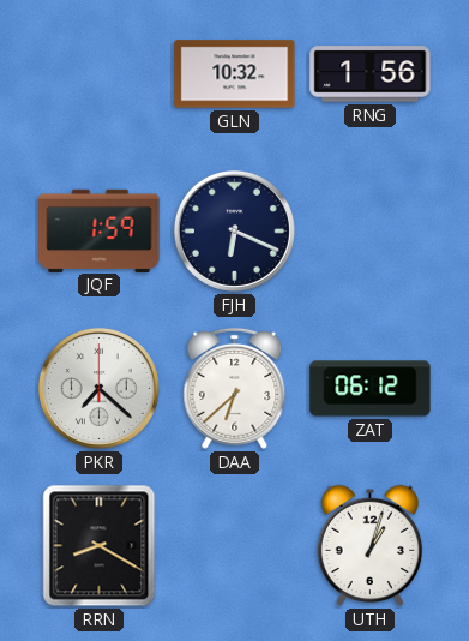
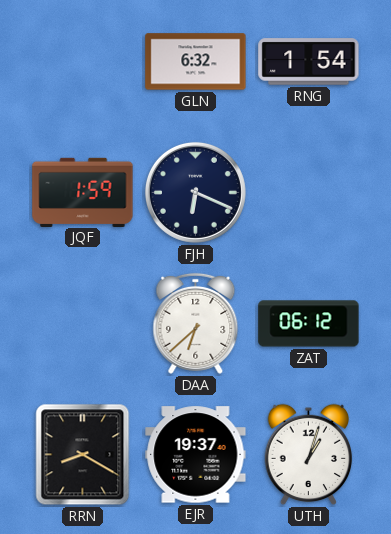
GLN: 10:32 -> 6:32 (196, 62)
RNG: 1:56 -> 1:54 (309, 62)
PKR: 7:22 -> none (98, 388)
EJR: none -> 19:37 (196, 455)
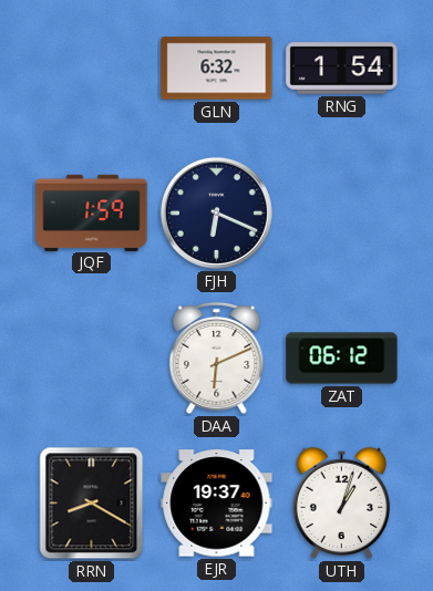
DAA: 6:38 -> 6:11 (217, 357)
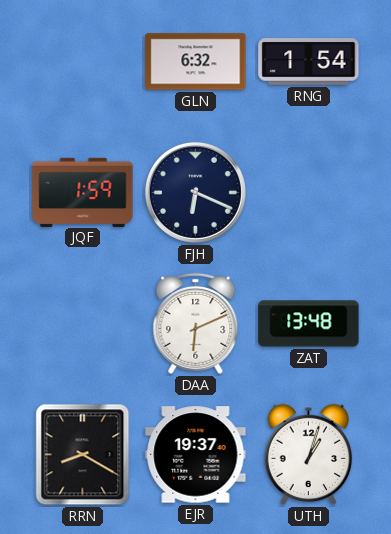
ZAT: 06:12 -> 13:48 (309, 324)
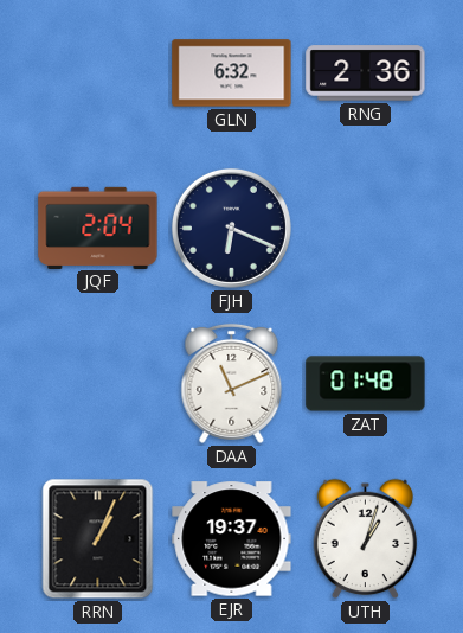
RNG: 1:54 -> 2:36 (366, 73)
JQF: 1:59 -> 2:04 (98, 228)
DAA: 6:11 -> 11:11 (232, 383)
ZAT: 13:48 -> 01:48 (366, 384)
RRN: 8:20 -> 1:04 (98, 539)
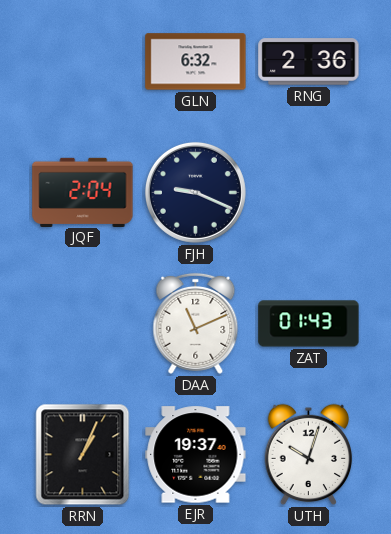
FJH: 6:19 -> 9:19 (195, 192)
ZAT: 01:48 -> 01:43 (309, 324)
UTH: 1:03 -> 10:03 (309, 455)
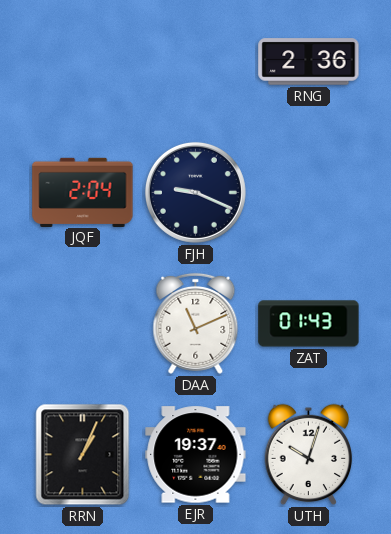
GLN: 6:32 -> none (196, 62)
